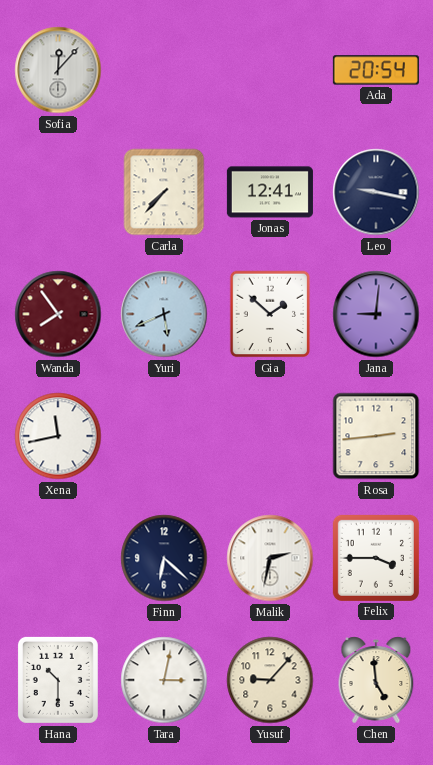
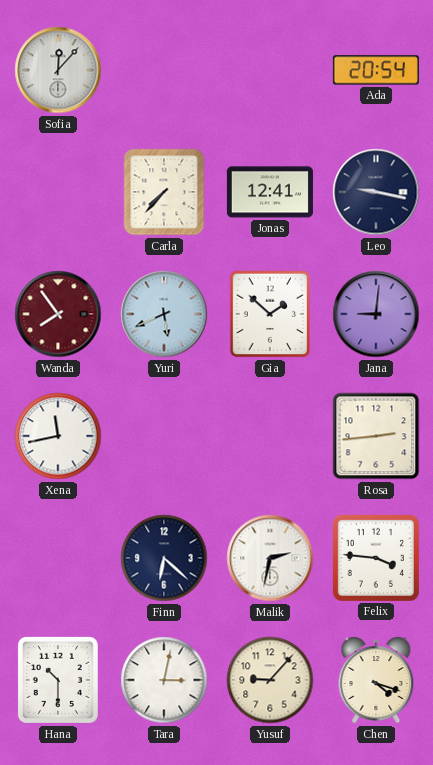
Felix: 3:45 -> 3:46 (376, 558)
Chen: 4:59 -> 4:18 (376, 680)
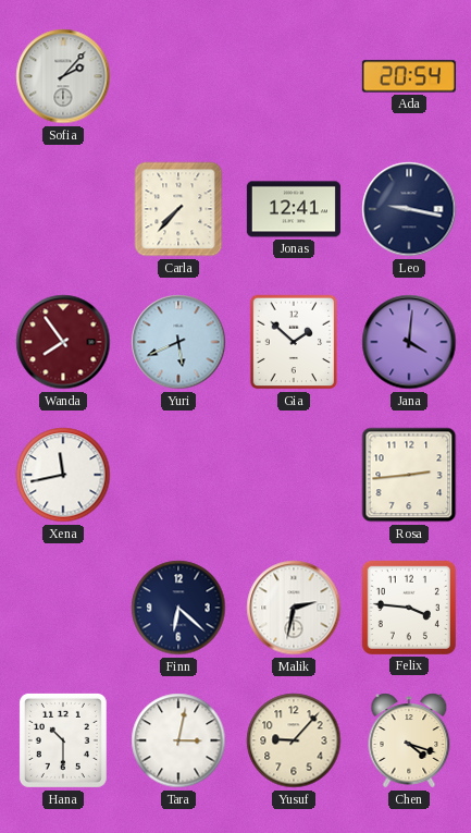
Sofia: 12:07 -> 2:07 (63, 76)
Jana: 9:01 -> 4:01 (409, 342)
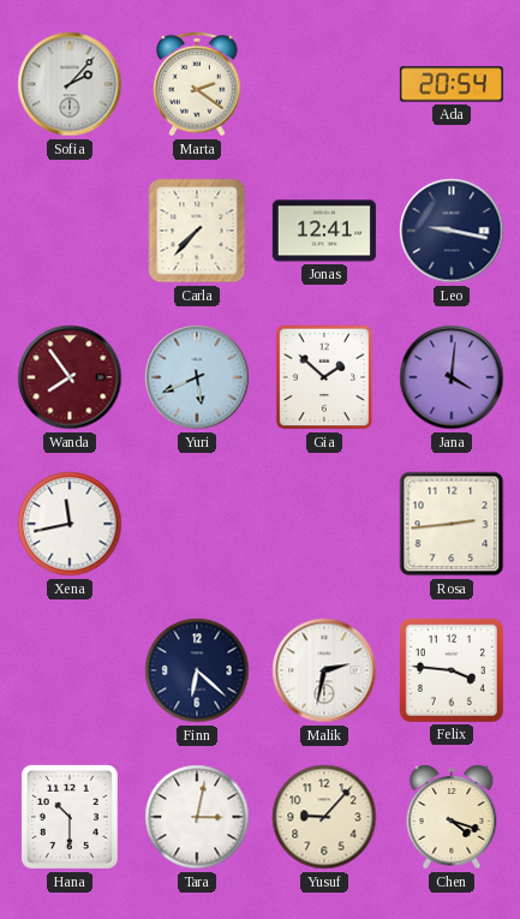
Marta: none -> 2:21 (197, 84)
